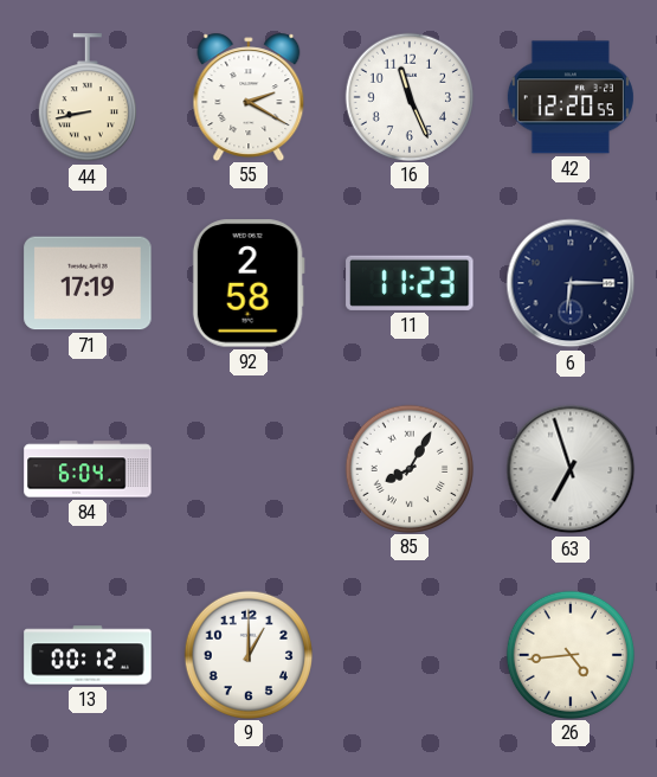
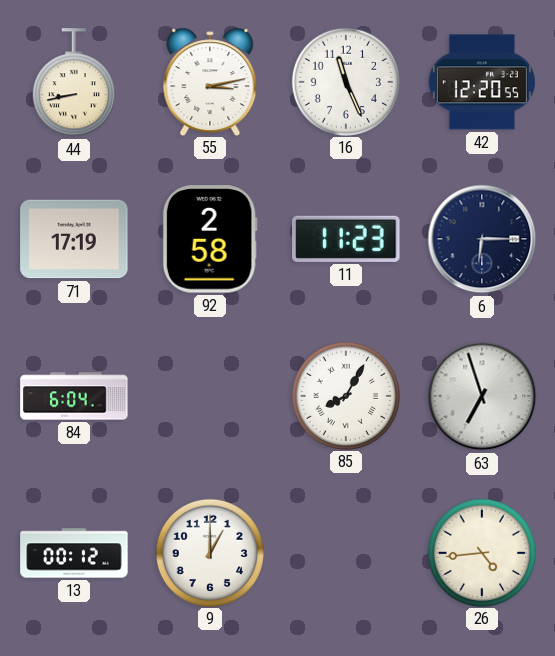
55: 2:20 -> 3:13 (210, 81)
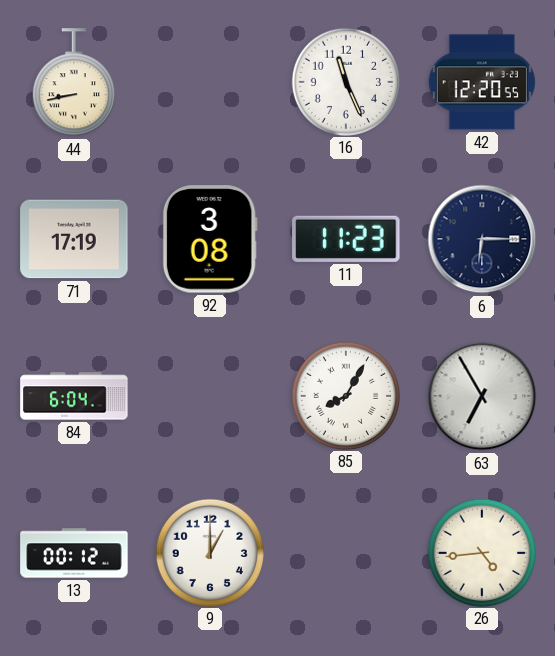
55: 3:13 -> none (210, 81)
92: 2:58 -> 3:08 (210, 239)
63: 6:57 -> 6:55 (482, 396)
